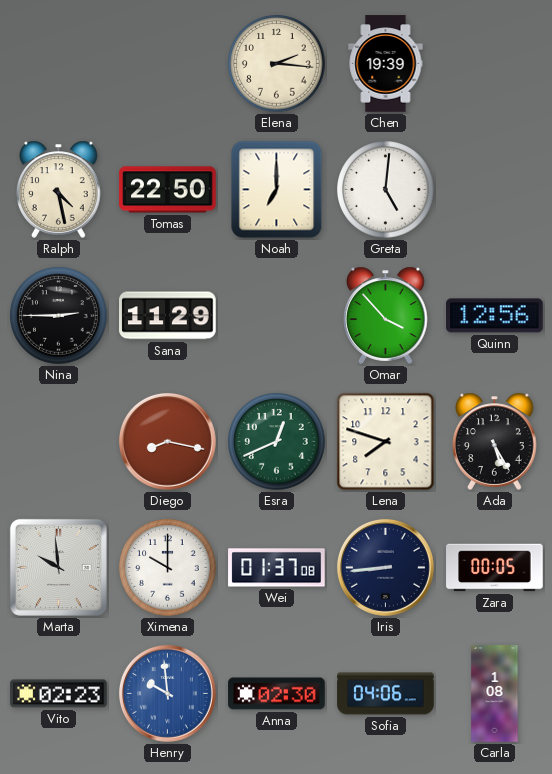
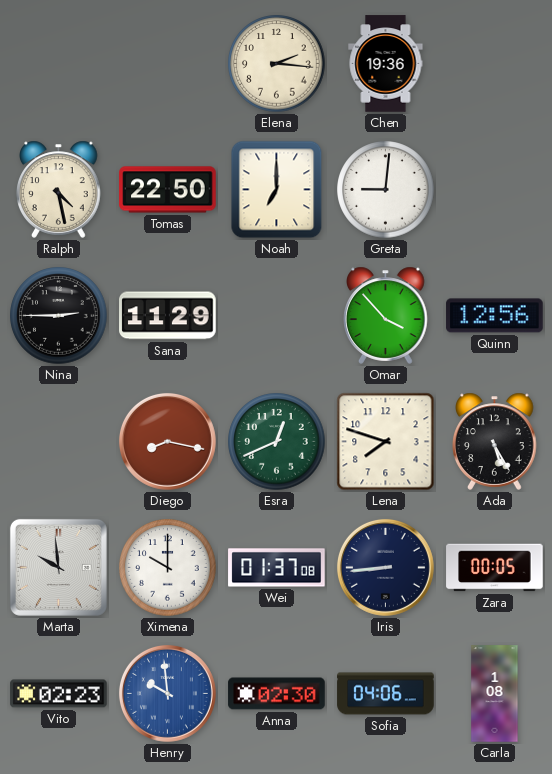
Chen: 19:39 -> 19:36 (386, 64)
Greta: 5:01 -> 9:01 (386, 190)
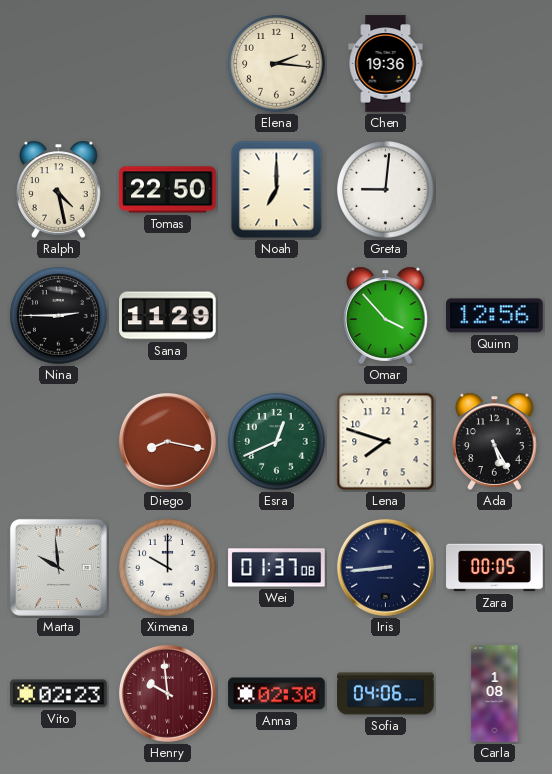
Henry dial: blue -> burgundy (167, 693)
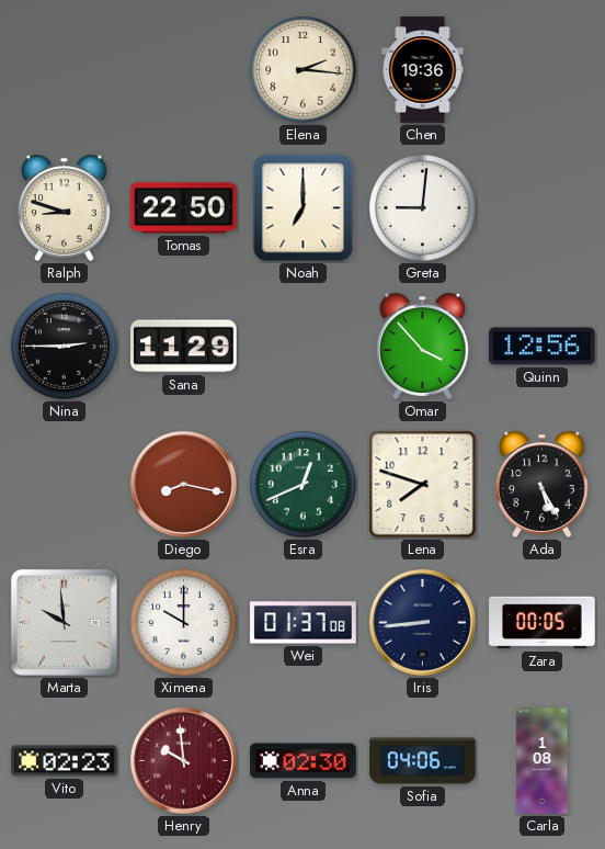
Ralph: 4:28 -> 8:48 (65, 207)
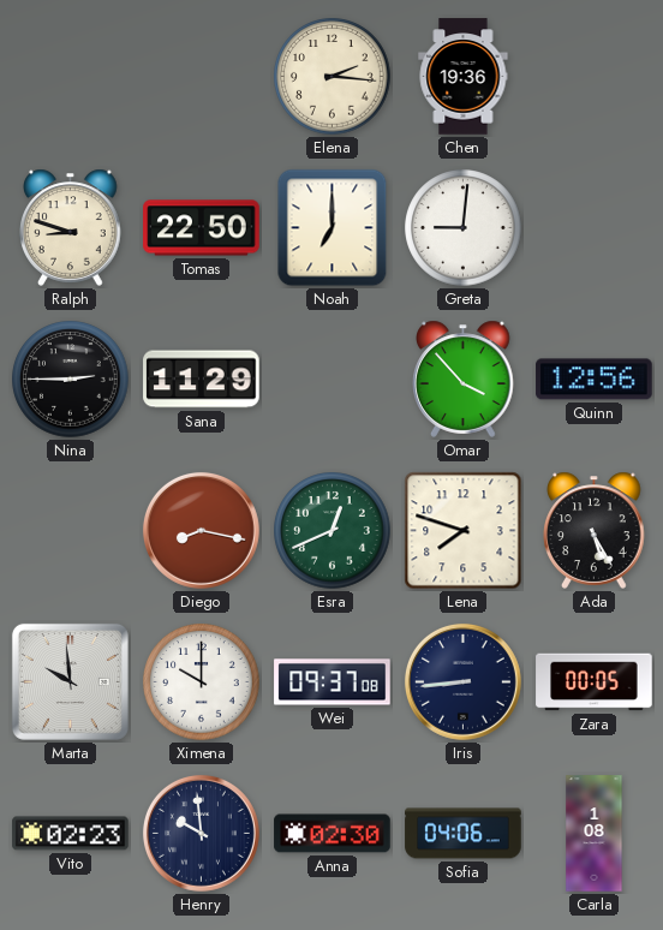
Wei: 01:37 -> 09:37 (333, 682)
Henry dial: burgundy -> navy (201, 833)
